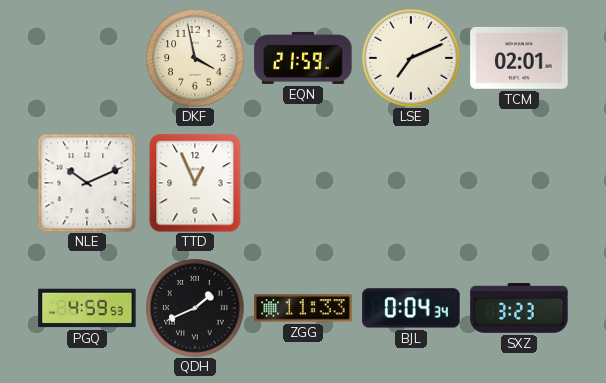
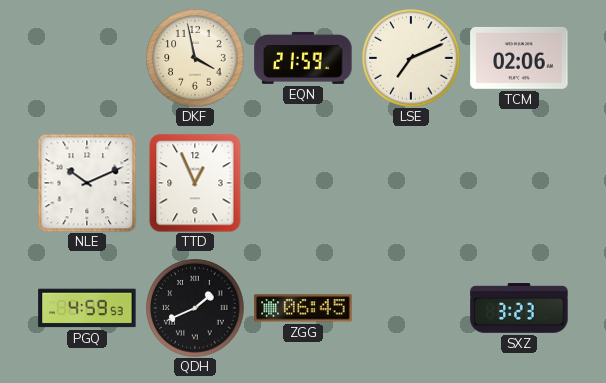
TCM: 02:01 -> 02:06 (519, 58)
ZGG: 11:33 -> 06:45 (303, 308)
BJL: 0:04 -> none (411, 308)
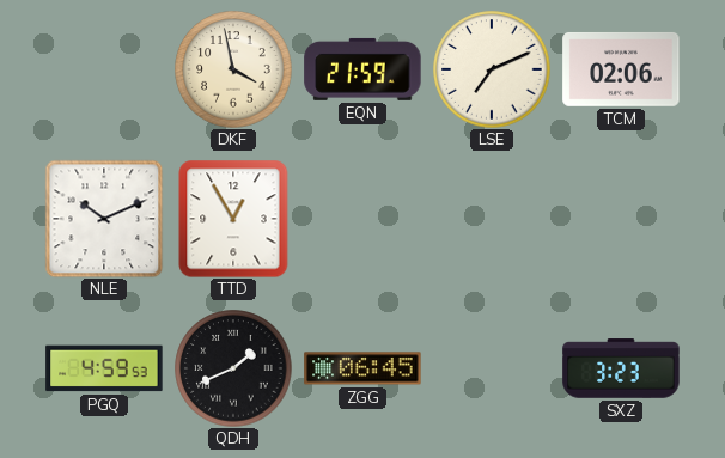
TTD: 12:56 -> 12:55 (233, 219)
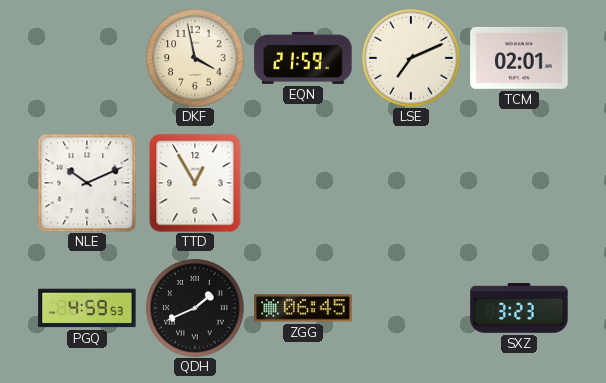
TCM: 02:06 -> 02:01 (519, 58)
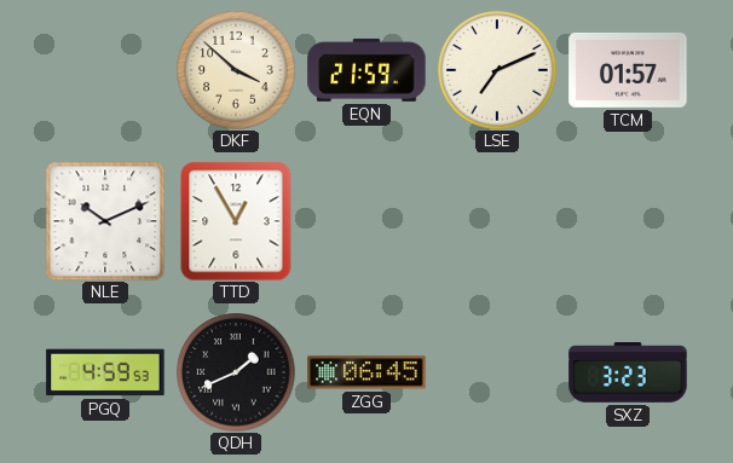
DKF: 3:58 -> 3:52 (236, 70)
TCM: 02:01 -> 01:57 (628, 70)
